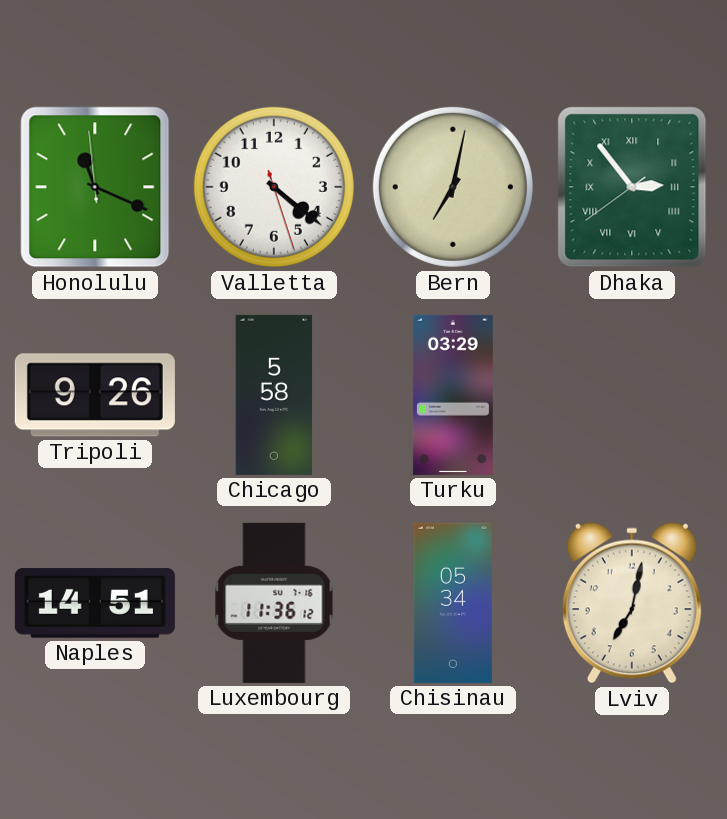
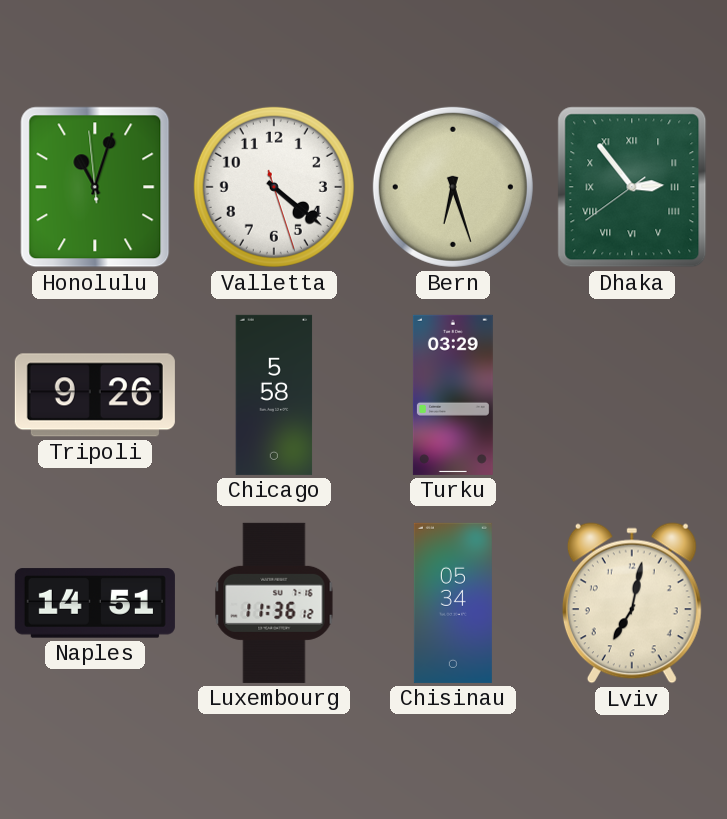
Honolulu: 11:18 -> 11:02 (95, 187)
Bern: 7:02 -> 6:27 (453, 187)
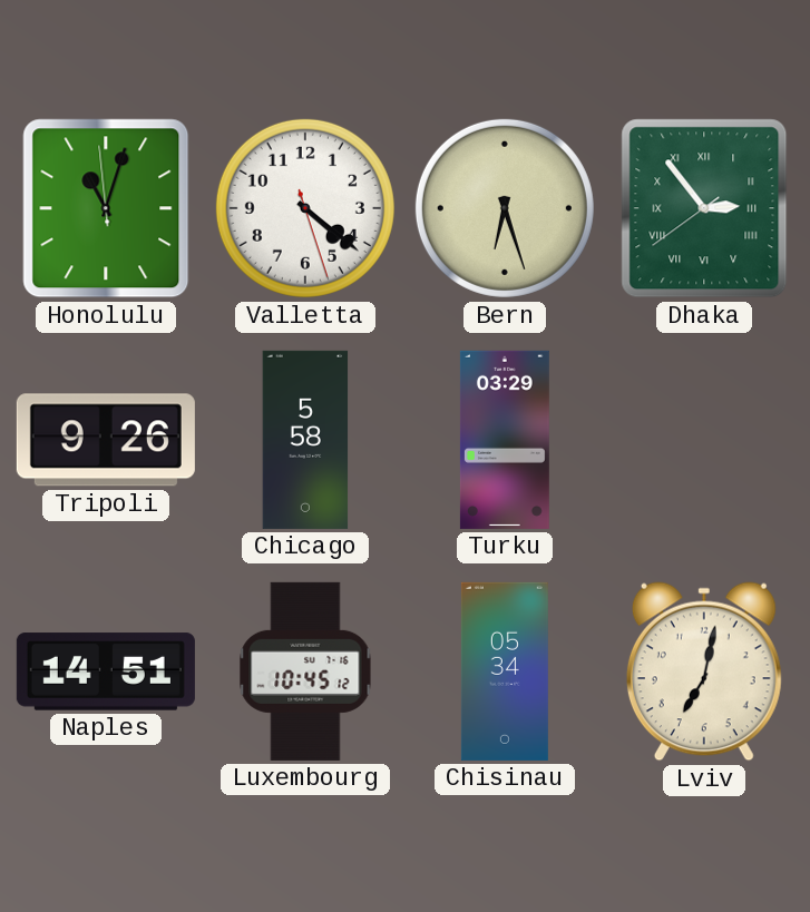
Luxembourg: 11:36 -> 10:45 (305, 671)
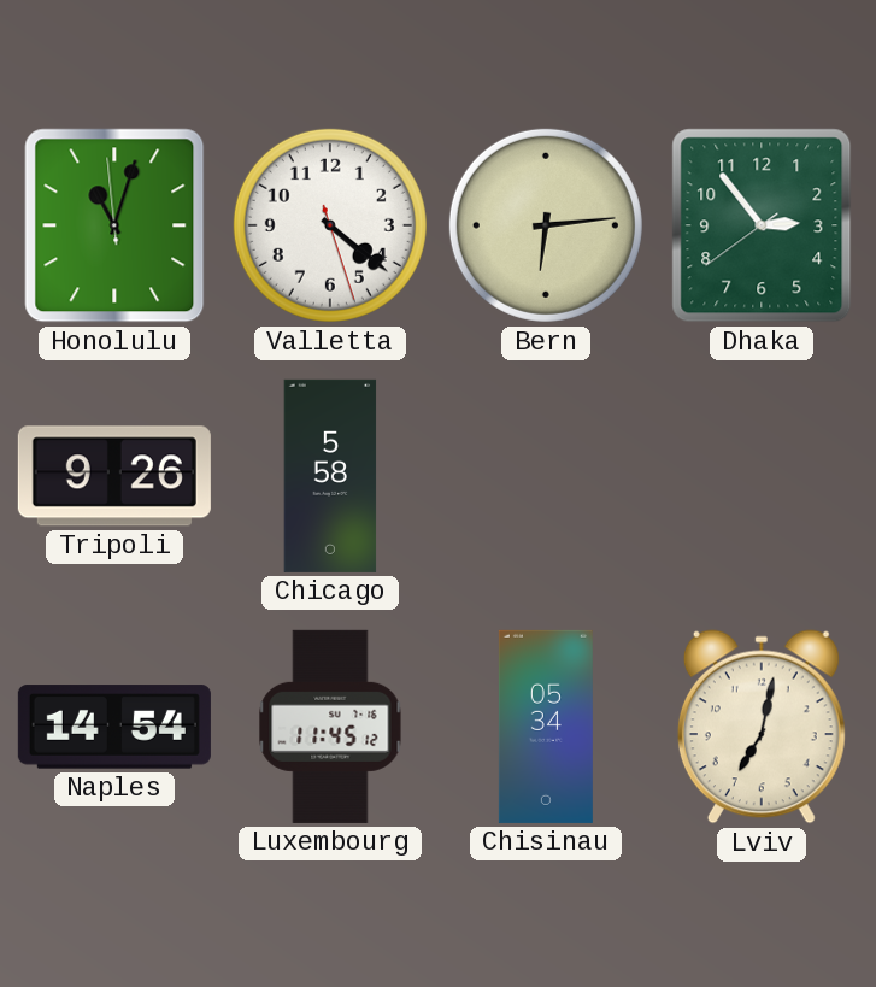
Bern: 6:27 -> 6:14 (546, 225)
Dhaka numerals: Roman -> Arabic (762, 225)
Turku: 03:29 -> none (505, 440)
Naples: 14:51 -> 14:54 (114, 727)
Luxembourg: 10:45 -> 11:45 (330, 727)
